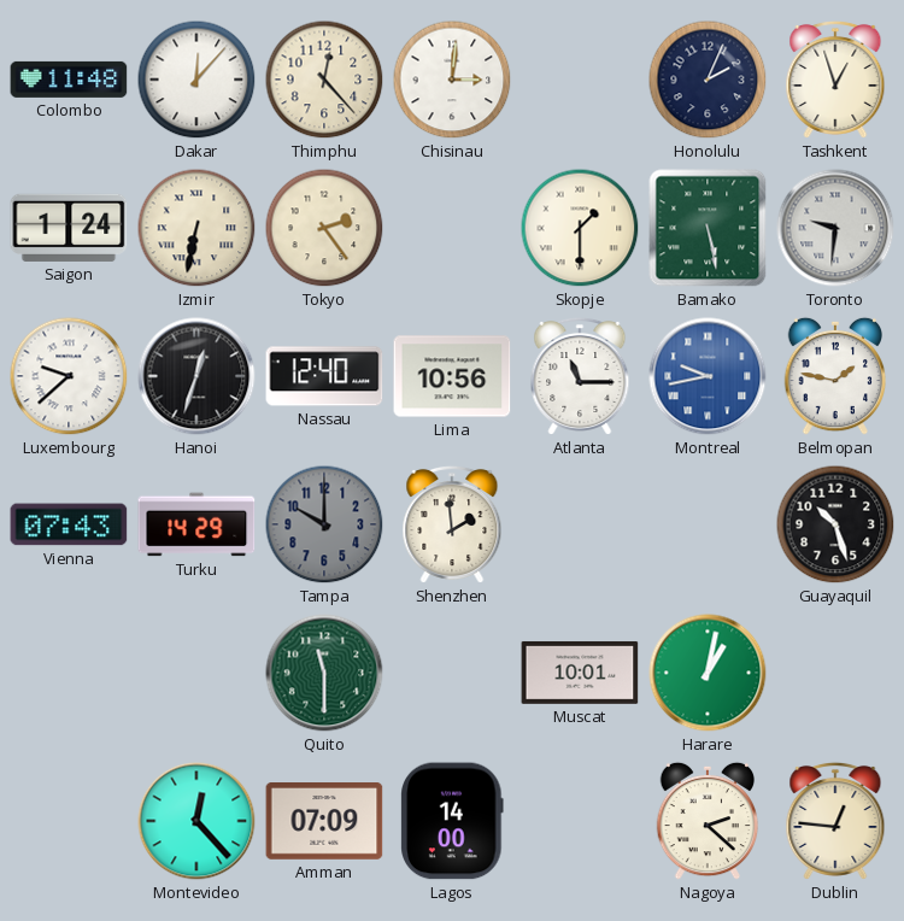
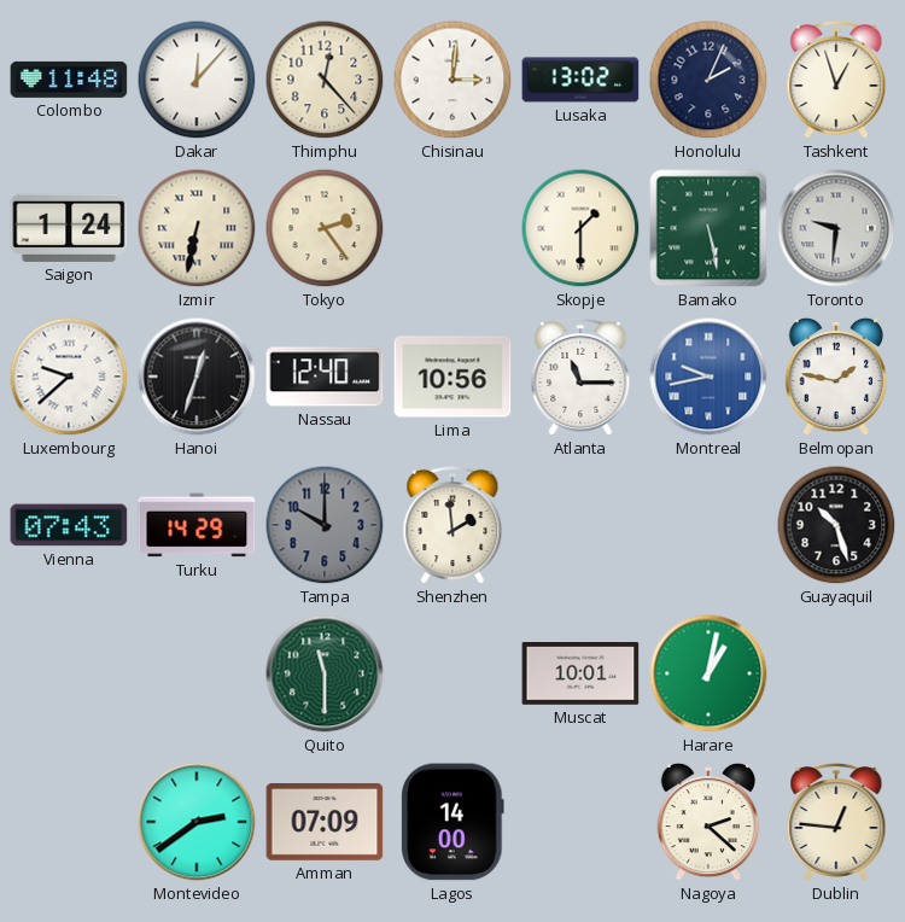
Lusaka: none -> 13:02 (580, 80)
Montevideo: 12:23 -> 2:39 (197, 822)
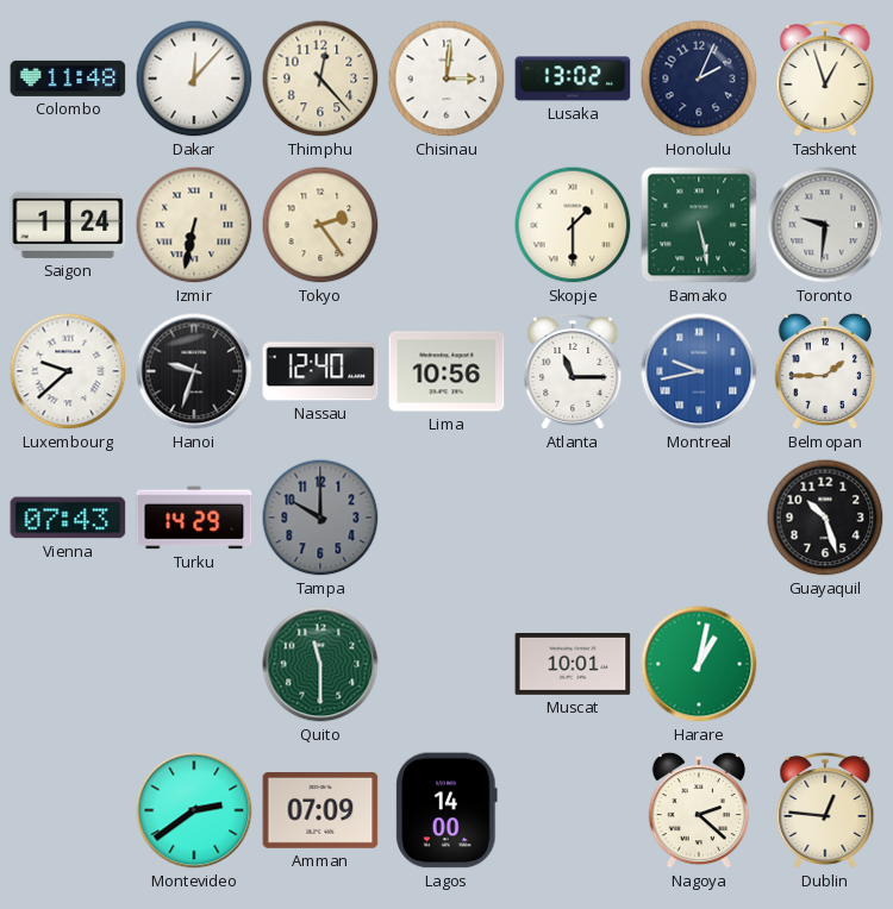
Hanoi: 12:33 -> 9:33 (194, 371)
Belmopan: 1:47 -> 1:45 (825, 371)
Shenzhen: 1:59 -> none (453, 525)
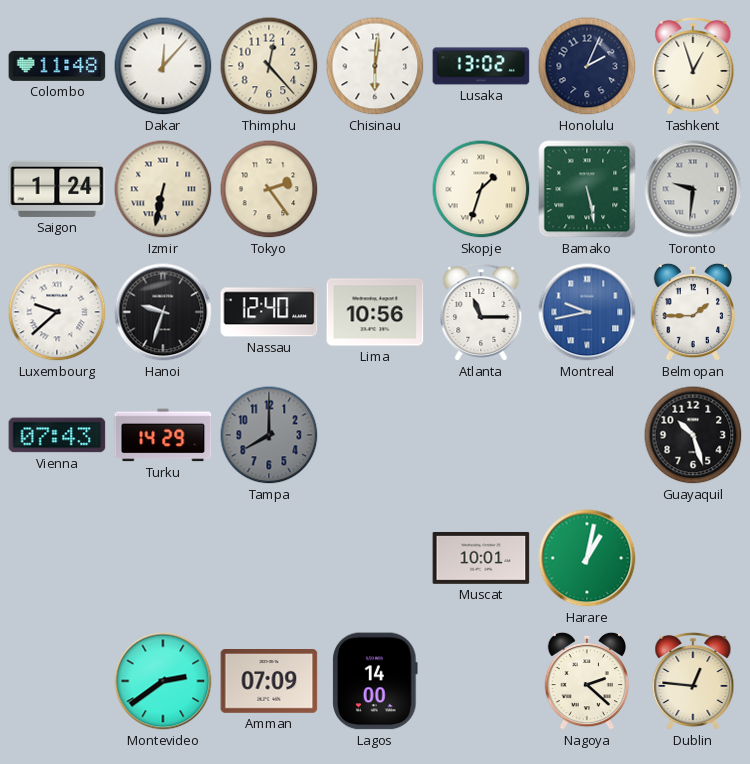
Chisinau: 3:01 -> 6:01 (375, 66)
Skopje: 1:30 -> 1:33 (481, 189)
Tampa: 10:00 -> 8:00 (269, 435)
Quito: 11:30 -> none (320, 664)
